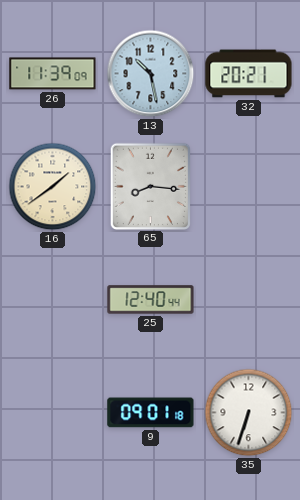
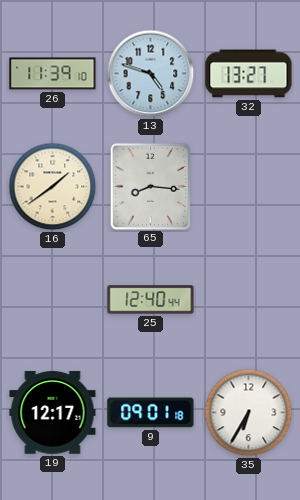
26: 11:39:09 -> 11:39:10 (53, 74)
13: 10:28 -> 4:48 (151, 74)
32: 20:21 -> 13:27 (249, 74)
19: none -> 12:17 (53, 413)
35: 6:33 -> 6:35 (249, 413)
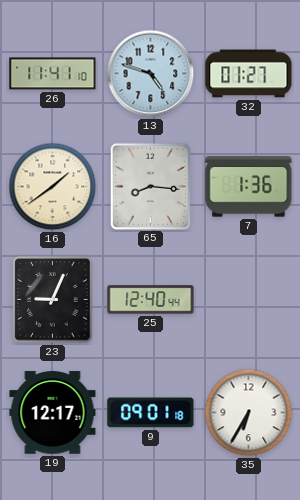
26: 11:39 -> 11:41 (53, 74)
32: 13:27 -> 01:27 (249, 74)
7: none -> 1:36 (249, 187)
23: none -> 9:04 (53, 300)
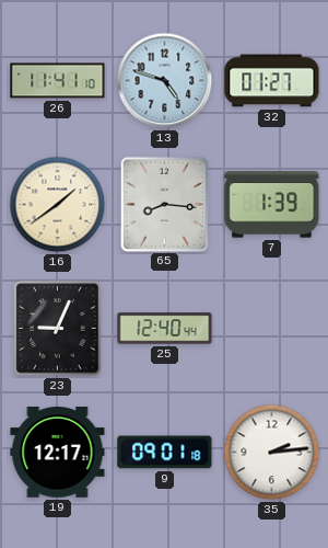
7: 1:36 -> 1:39 (272, 205)
35: 6:35 -> 2:14 (272, 453)
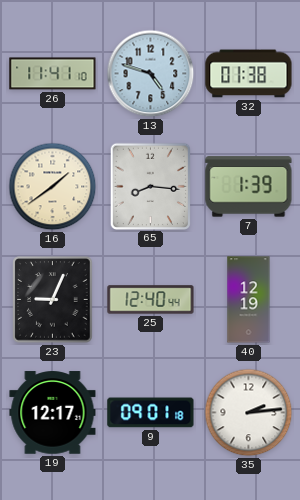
32: 01:27 -> 01:38 (249, 74)
40: none -> 12:19 (249, 300)
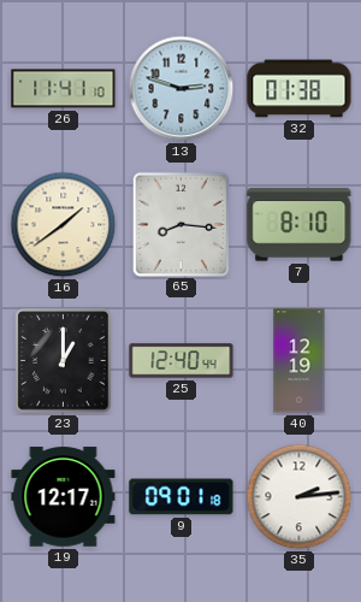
13: 4:48 -> 2:48 (182, 89)
7: 1:39 -> 8:10 (300, 225)
23: 9:04 -> 1:00 (64, 361)
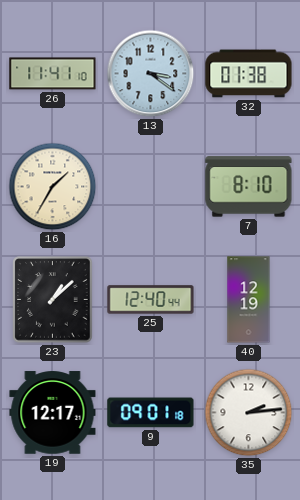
13: 2:48 -> 3:21 (151, 74)
16: 1:39 -> 1:35 (53, 187)
65: 8:16 -> none (180, 224)
23: 1:00 -> 1:08 (53, 300)
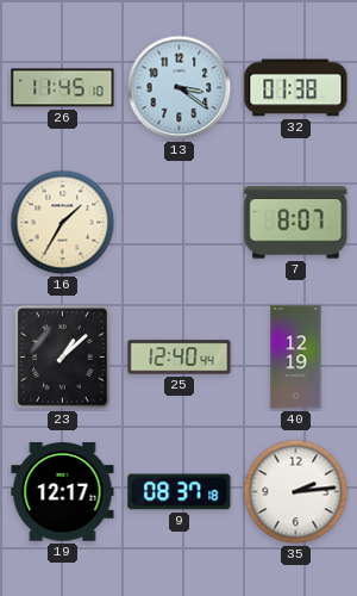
26: 11:41 -> 11:45 (63, 88)
7: 8:10 -> 8:07 (296, 223)
9: 09:01 -> 08:37 (180, 492)
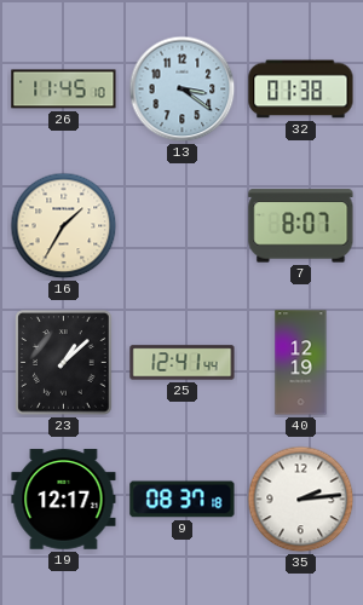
25: 12:40 -> 12:41 (183, 363)
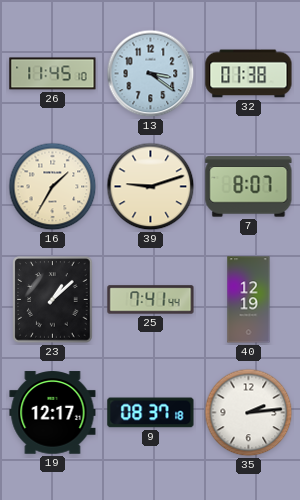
39: none -> 9:12 (151, 187)
25: 12:41 -> 7:41 (151, 300)
